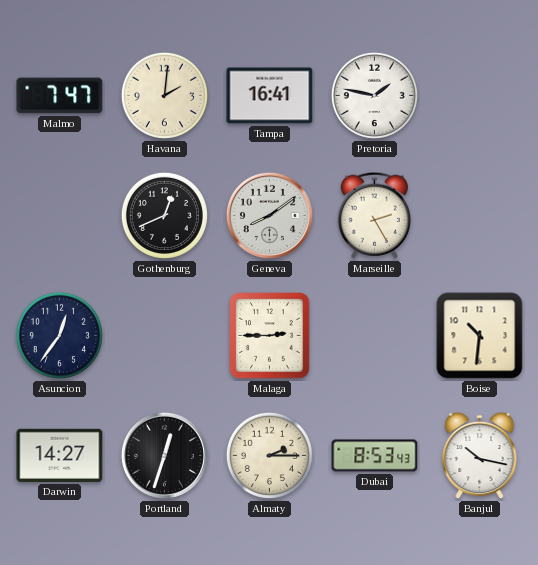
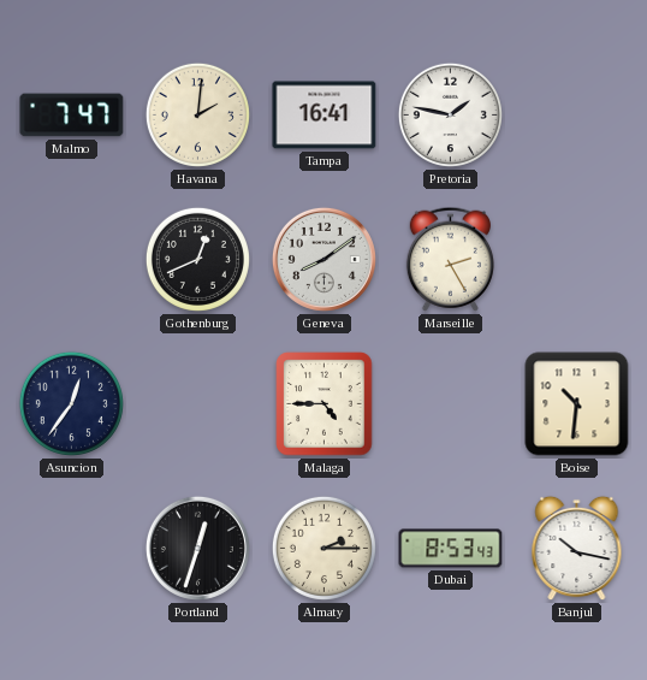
Malaga: 2:45 -> 4:45 (325, 404)
Darwin: 14:27 -> none (60, 455)
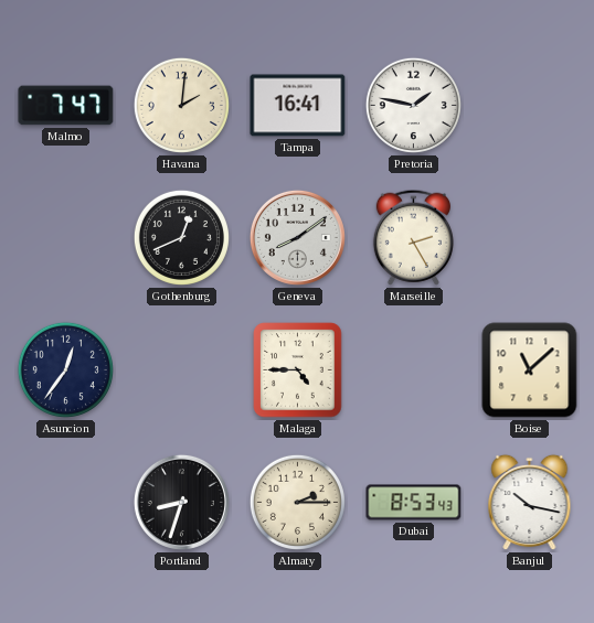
Boise: 10:31 -> 11:08 (530, 370)
Portland: 12:33 -> 8:33 (181, 502)
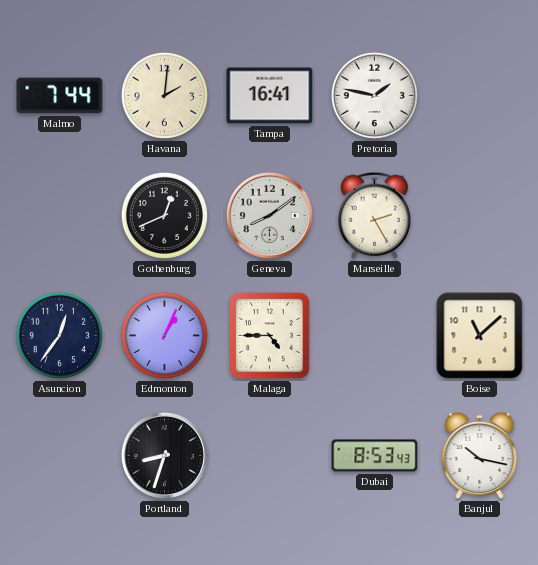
Malmo: 7:47 -> 7:44 (60, 96)
Edmonton: none -> 1:04 (164, 335)
Almaty: 2:15 -> none (297, 502)
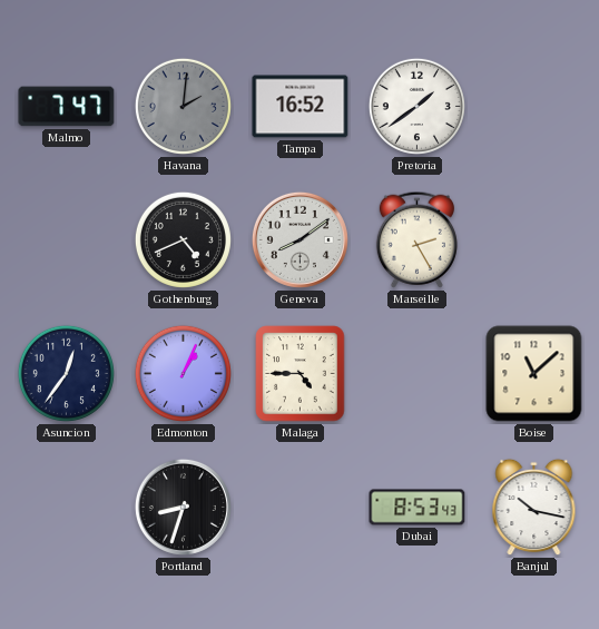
Malmo: 7:44 -> 7:47 (67, 107)
Havana dial: cream -> grey (183, 106)
Tampa: 16:41 -> 16:52 (301, 107)
Pretoria: 1:47 -> 1:39 (416, 106)
Gothenburg: 12:41 -> 4:41 (183, 239)
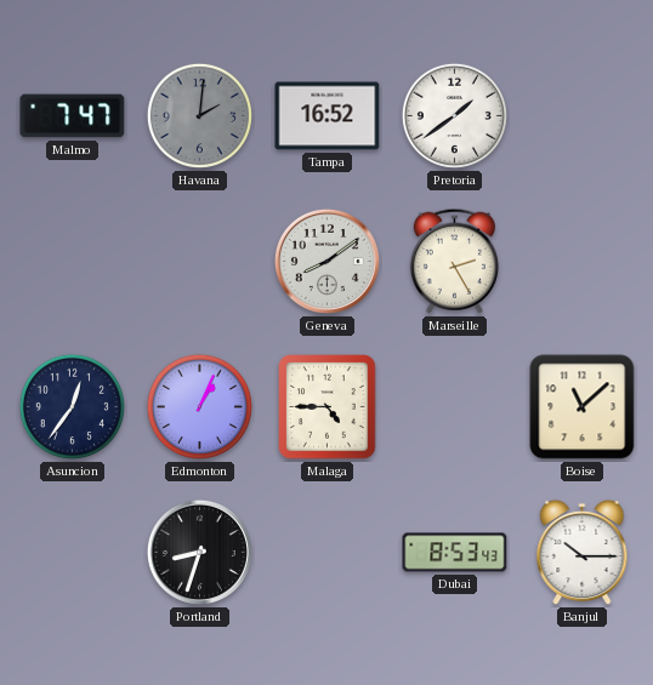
Gothenburg: 4:41 -> none (183, 239)
Banjul: 10:17 -> 10:15 (583, 553)
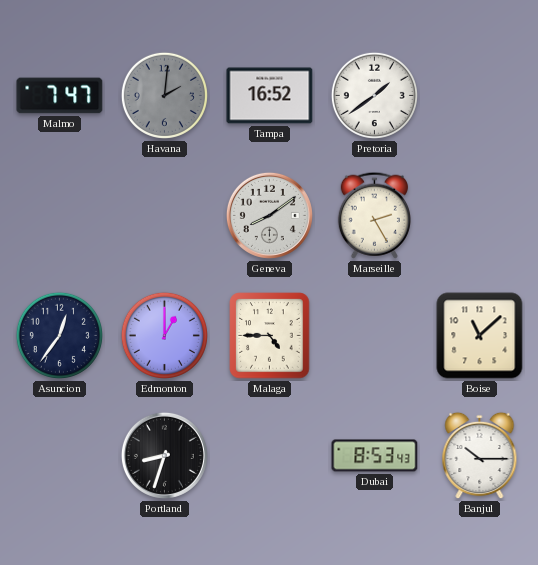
Edmonton: 1:04 -> 1:00 (164, 335)
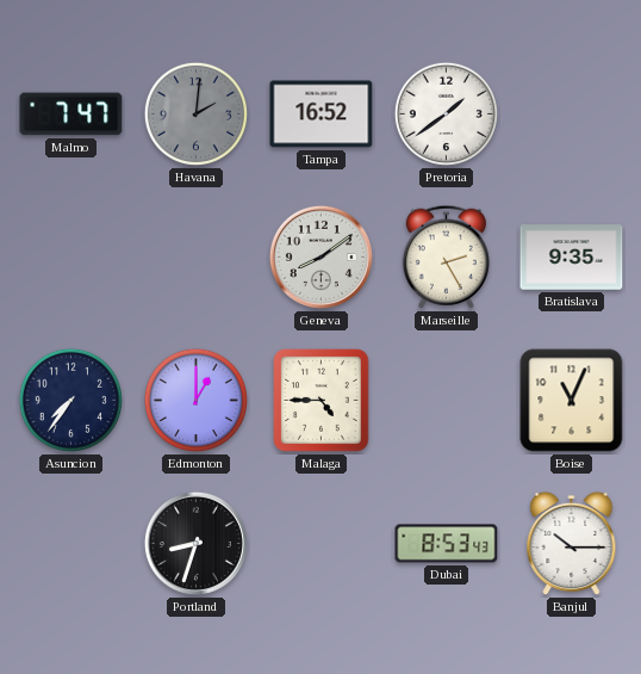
Bratislava: none -> 9:35 (572, 258)
Asuncion: 12:36 -> 7:36 (70, 400)
Boise: 11:08 -> 11:04 (572, 401)
